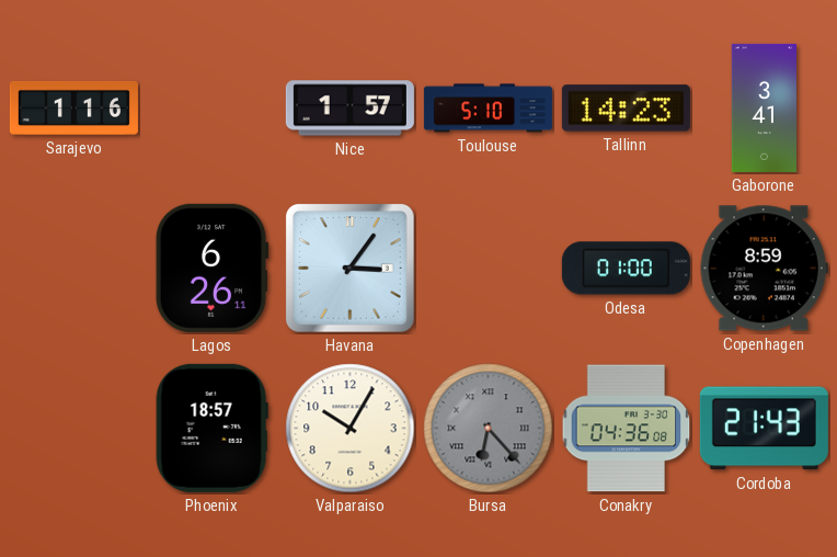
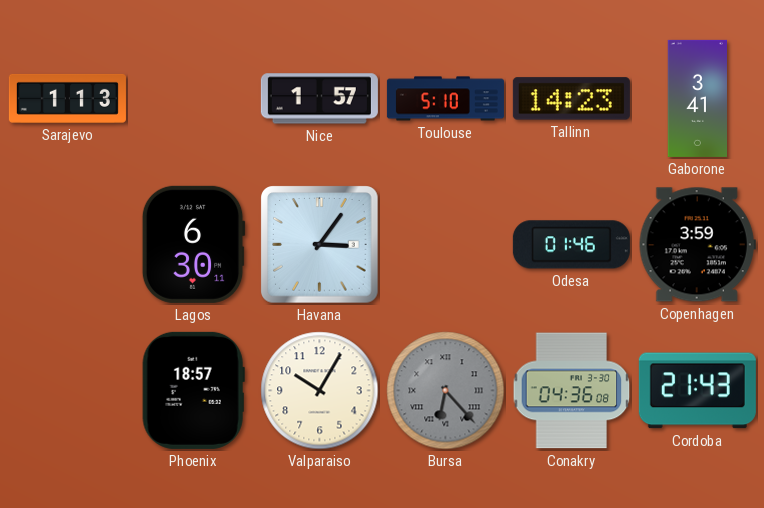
Sarajevo: 1:16 -> 1:13 (67, 98)
Lagos: 6:26 -> 6:30 (193, 244)
Odesa: 01:00 -> 01:46 (571, 245)
Copenhagen: 8:59 -> 3:59 (697, 245)
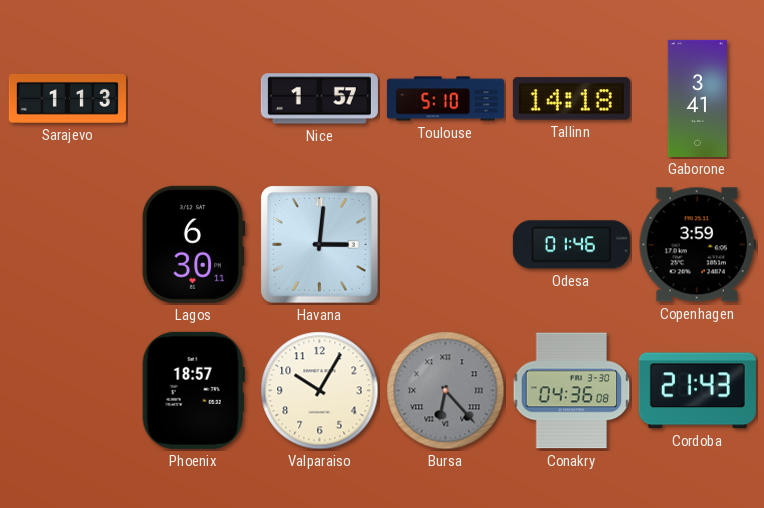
Tallinn: 14:23 -> 14:18 (571, 99)
Havana: 3:06 -> 3:01 (320, 245)
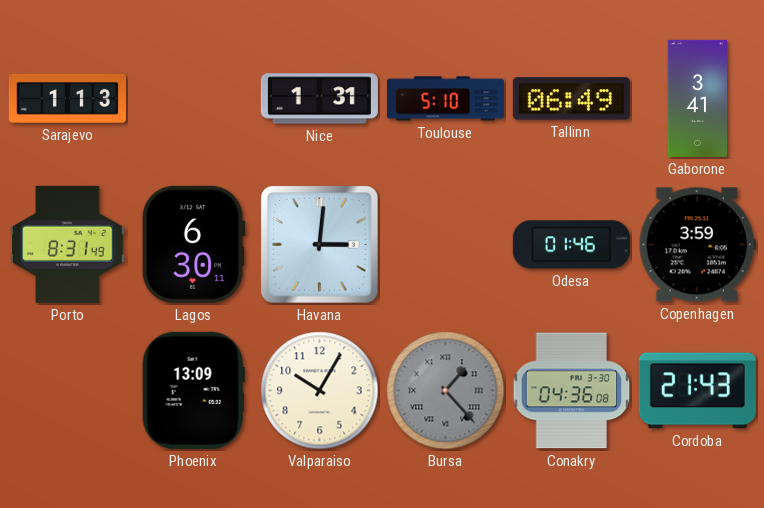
Nice: 1:57 -> 1:31 (319, 99)
Tallinn: 14:18 -> 06:49 (571, 99)
Porto: none -> 8:31 (68, 244)
Phoenix: 18:57 -> 13:09 (193, 390)
Bursa: 6:23 -> 1:23 (446, 391)
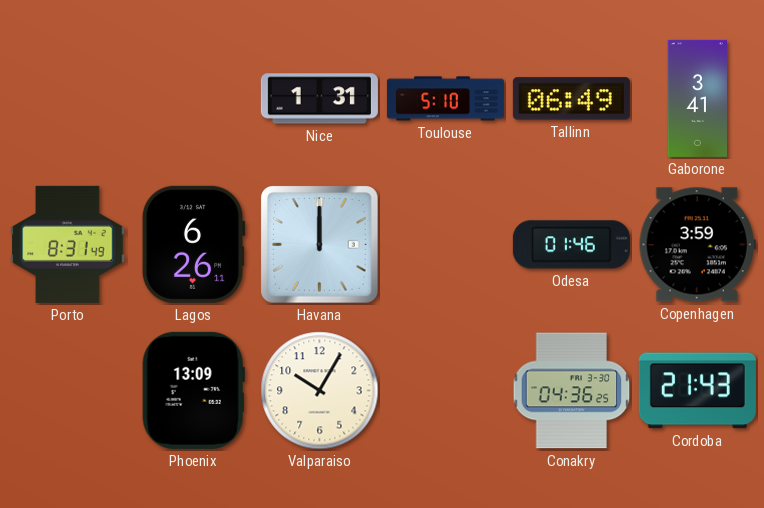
Sarajevo: 1:13 -> none (67, 98)
Lagos: 6:30 -> 6:26 (193, 244)
Havana: 3:01 -> 12:00 (320, 245)
Bursa: 1:23 -> none (446, 391)
Conakry: 04:36:08 -> 04:36:25 (572, 391)
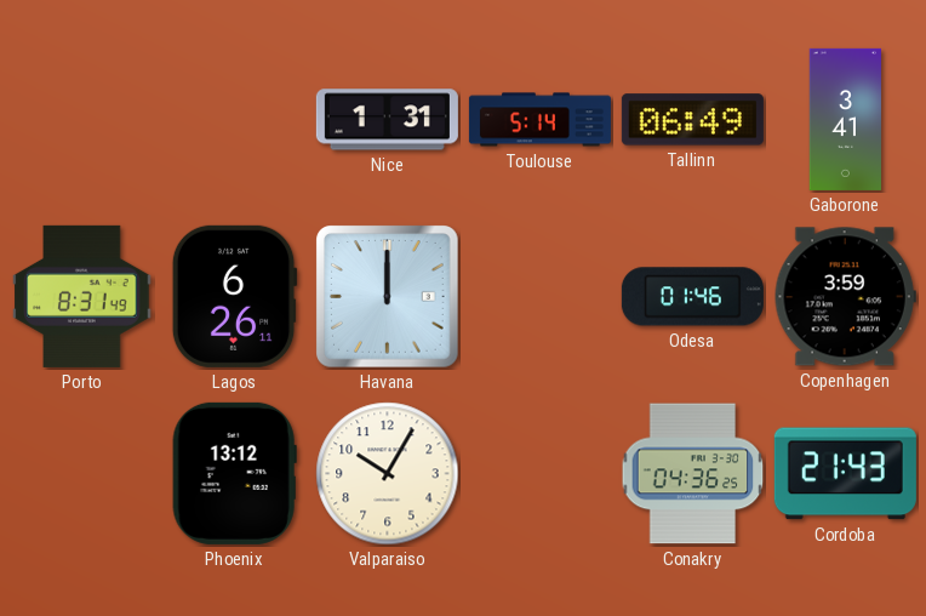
Toulouse: 5:10 -> 5:14 (539, 120)
Phoenix: 13:09 -> 13:12 (234, 473)
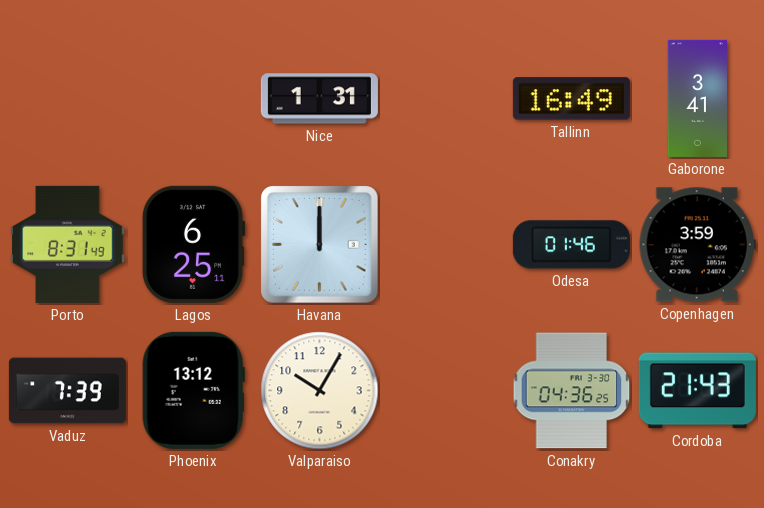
Toulouse: 5:14 -> none (539, 120)
Tallinn: 06:49 -> 16:49 (571, 99)
Lagos: 6:26 -> 6:25 (193, 244)
Vaduz: none -> 7:39 (67, 391)
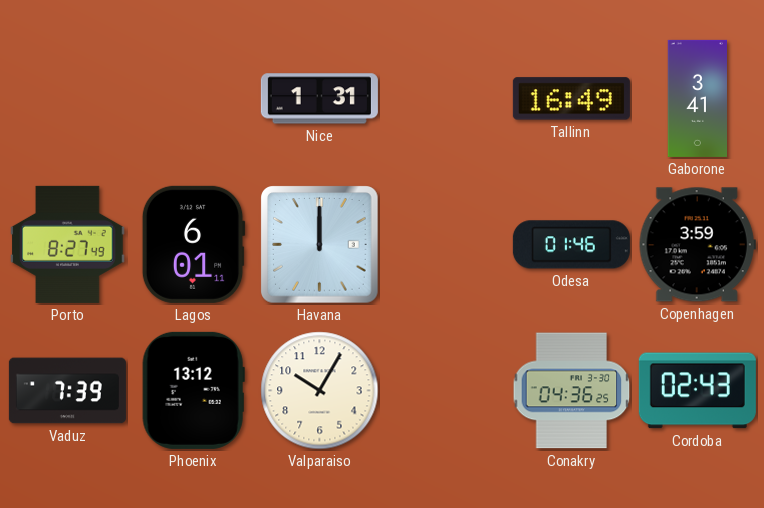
Porto: 8:31 -> 8:27 (68, 244)
Lagos: 6:25 -> 6:01 (193, 244)
Cordoba: 21:43 -> 02:43 (697, 391)
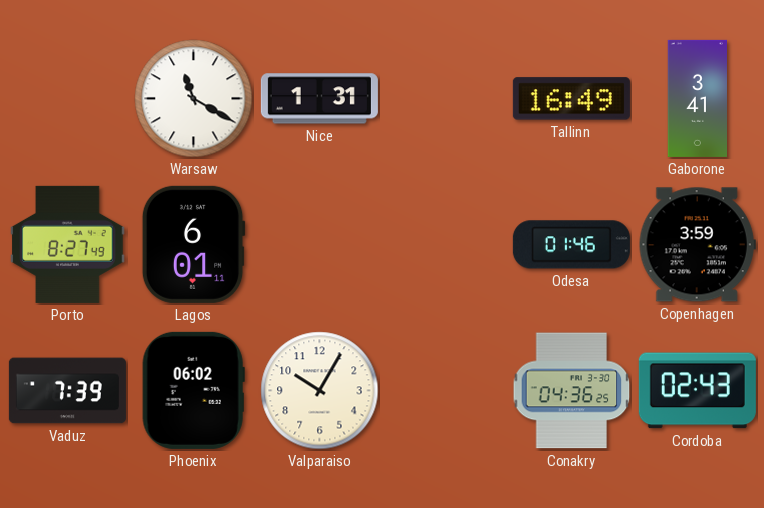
Warsaw: none -> 11:20 (194, 99)
Havana: 12:00 -> none (320, 245)
Phoenix: 13:12 -> 06:02 (193, 390)
